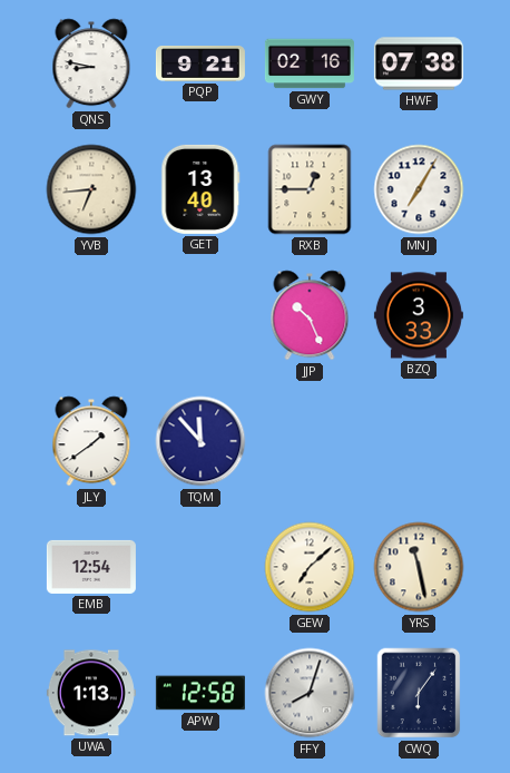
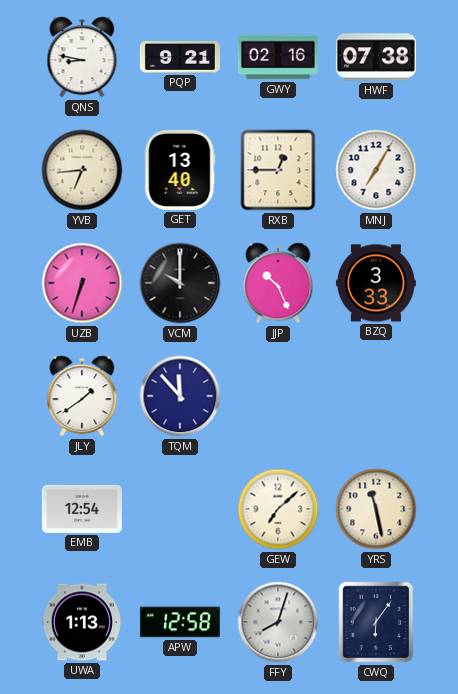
UZB: none -> 6:33 (82, 283)
VCM: none -> 10:00 (180, 283)
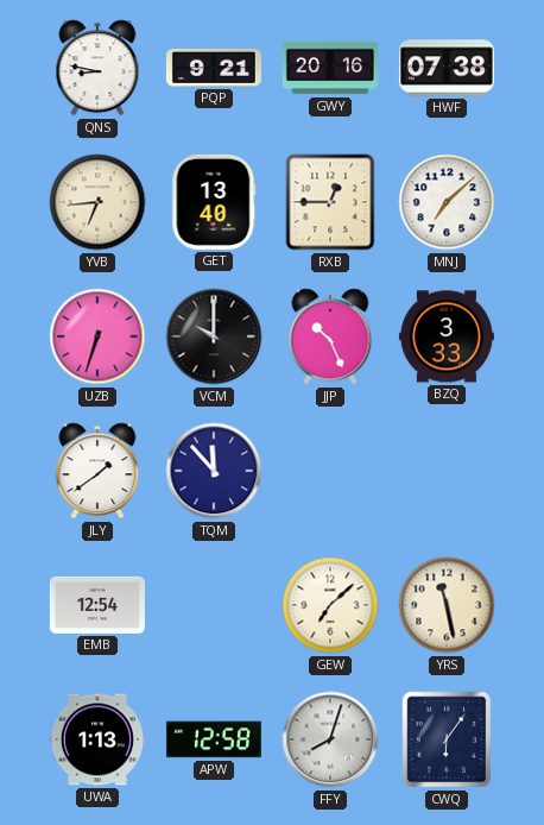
GWY: 02:16 -> 20:16 (330, 68)
MNJ: 7:05 -> 7:08 (447, 202)
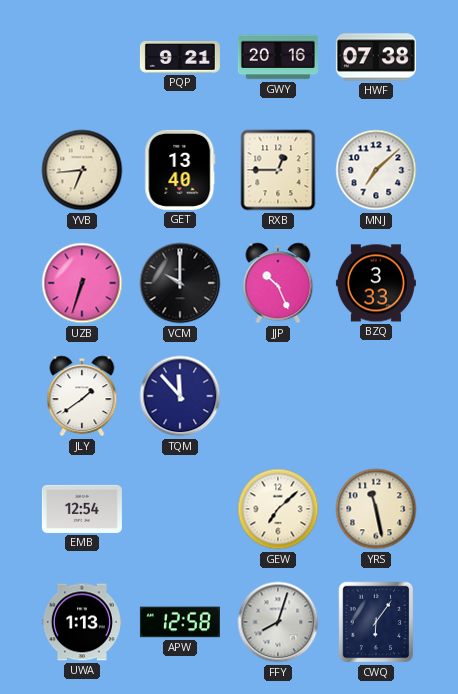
QNS: 8:47 -> none (97, 68)
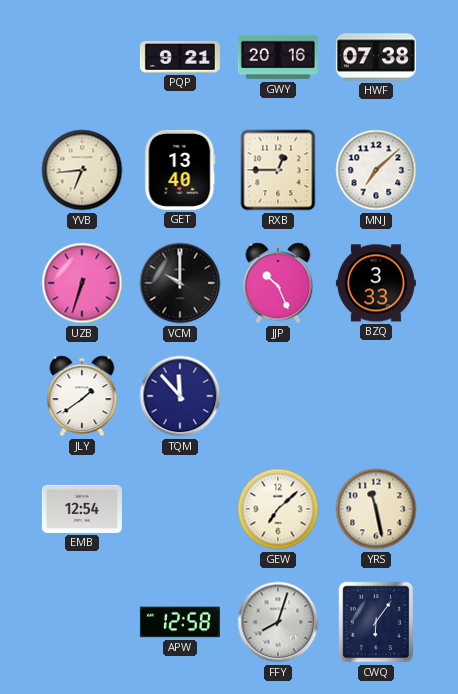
UWA: 1:13 -> none (82, 622)
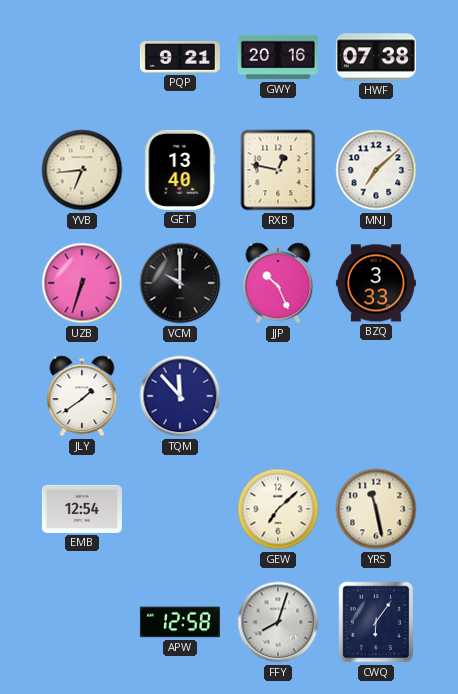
RXB: 12:45 -> 12:47 (278, 170)
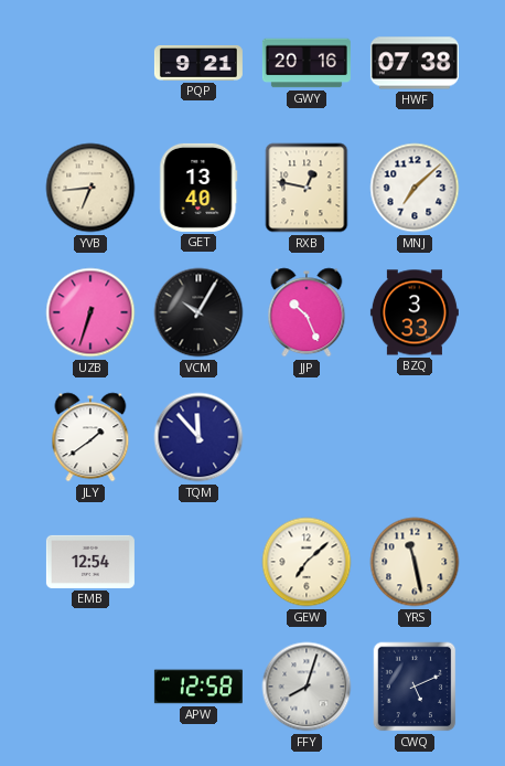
VCM: 10:00 -> 10:05 (198, 312)
CWQ: 6:06 -> 5:11 (415, 687)
